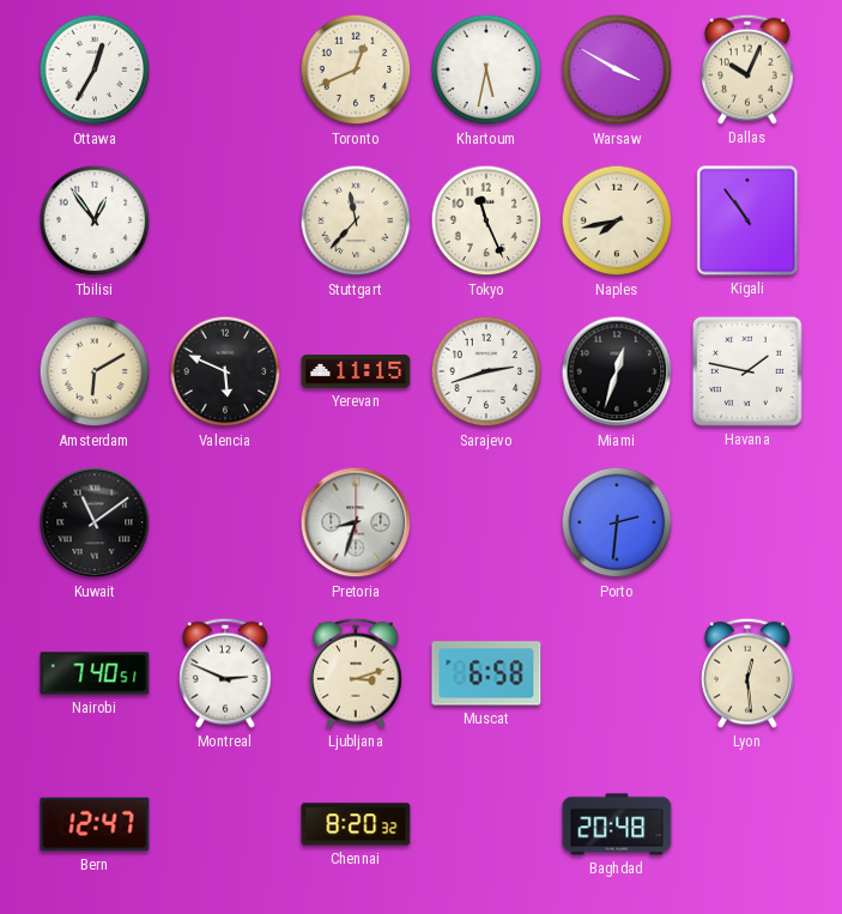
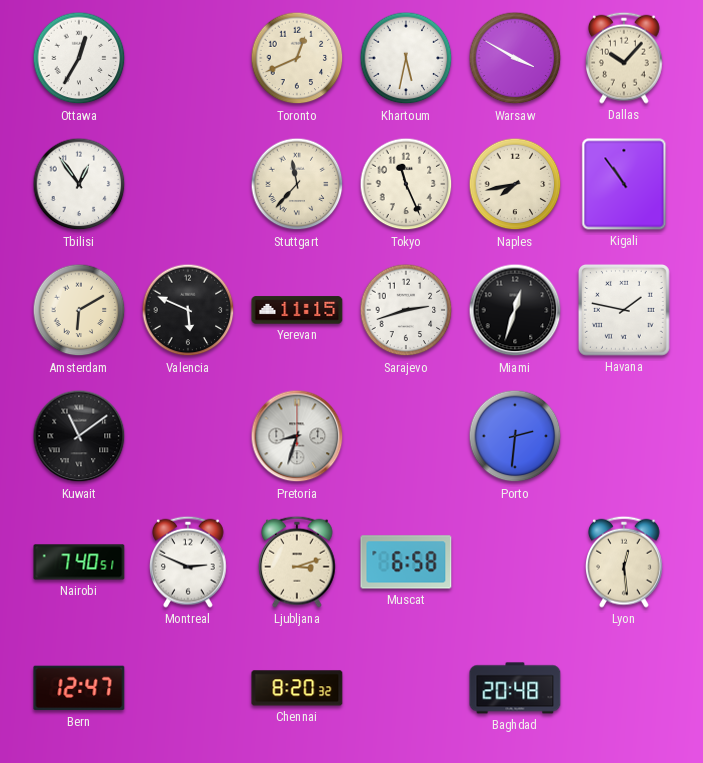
Dallas: 10:04 -> 10:07 (625, 58)
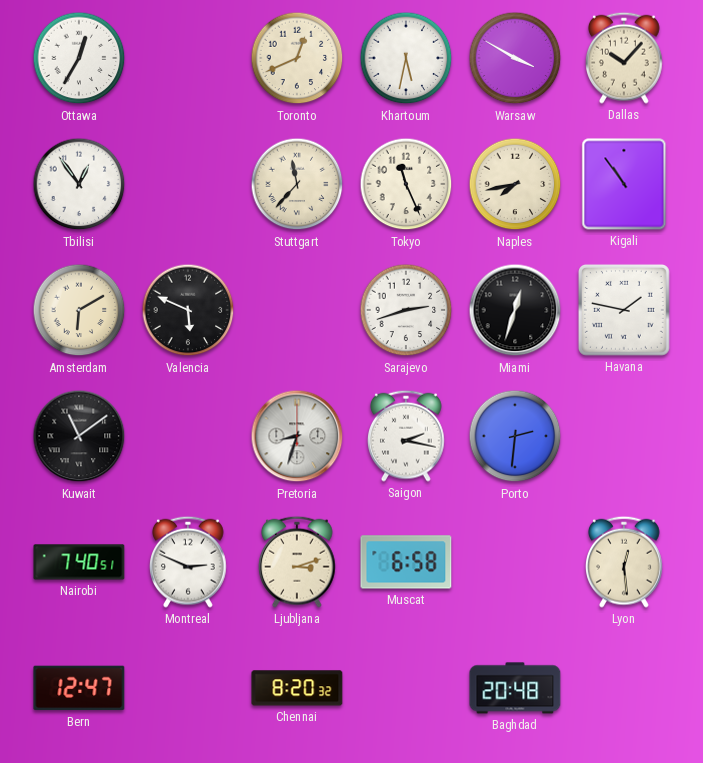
Yerevan: 11:15 -> none (297, 310)
Saigon: none -> 2:17 (407, 436)
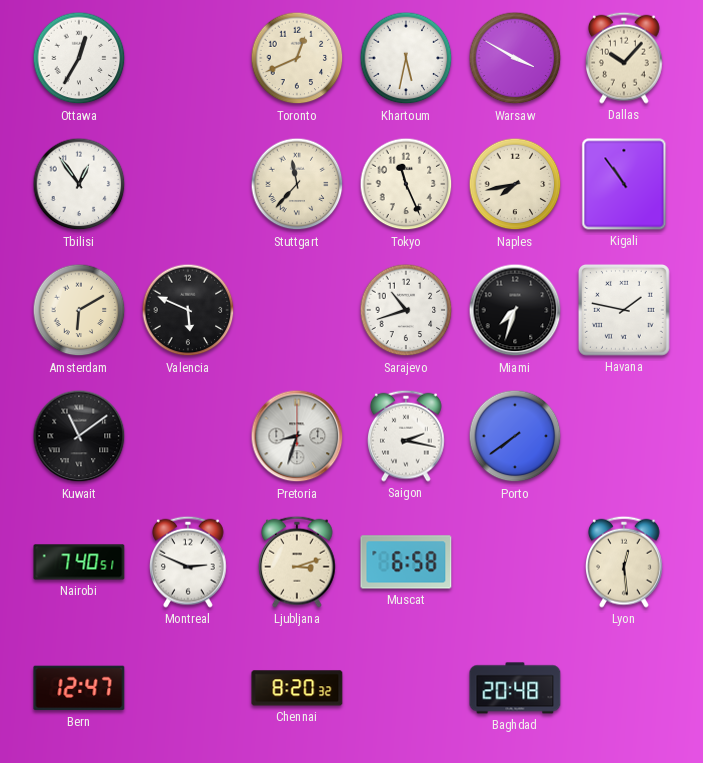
Sarajevo: 2:42 -> 10:42 (406, 310)
Miami: 12:33 -> 7:33 (515, 310)
Porto: 2:31 -> 7:39 (515, 436)
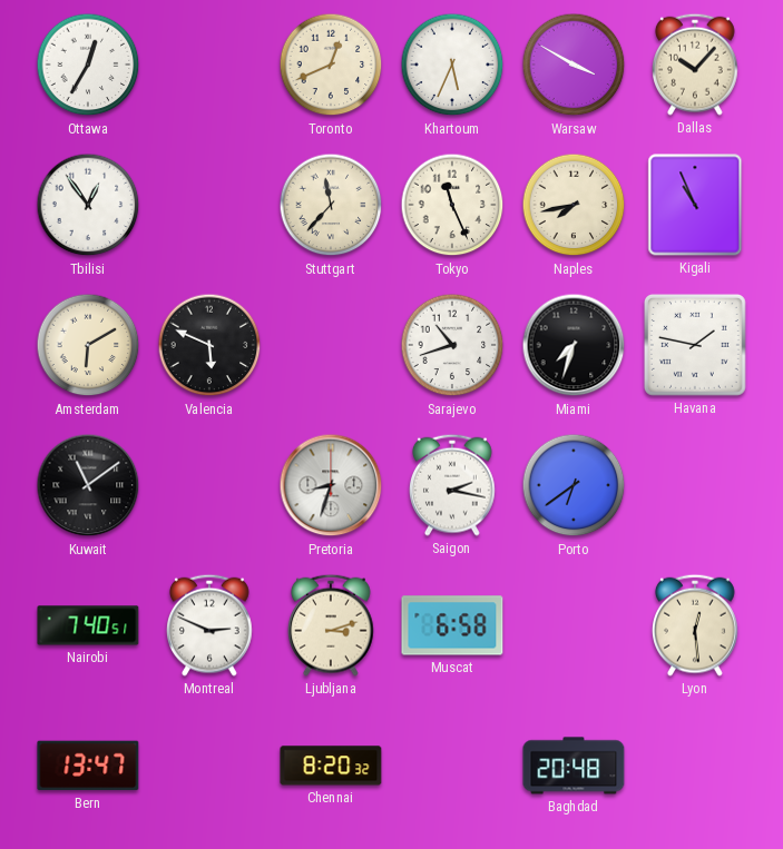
Khartoum: 5:32 -> 5:34 (452, 65)
Kigali: 10:54 -> 10:56 (695, 205)
Porto: 7:39 -> 6:39 (574, 485)
Bern: 12:47 -> 13:47 (88, 766)
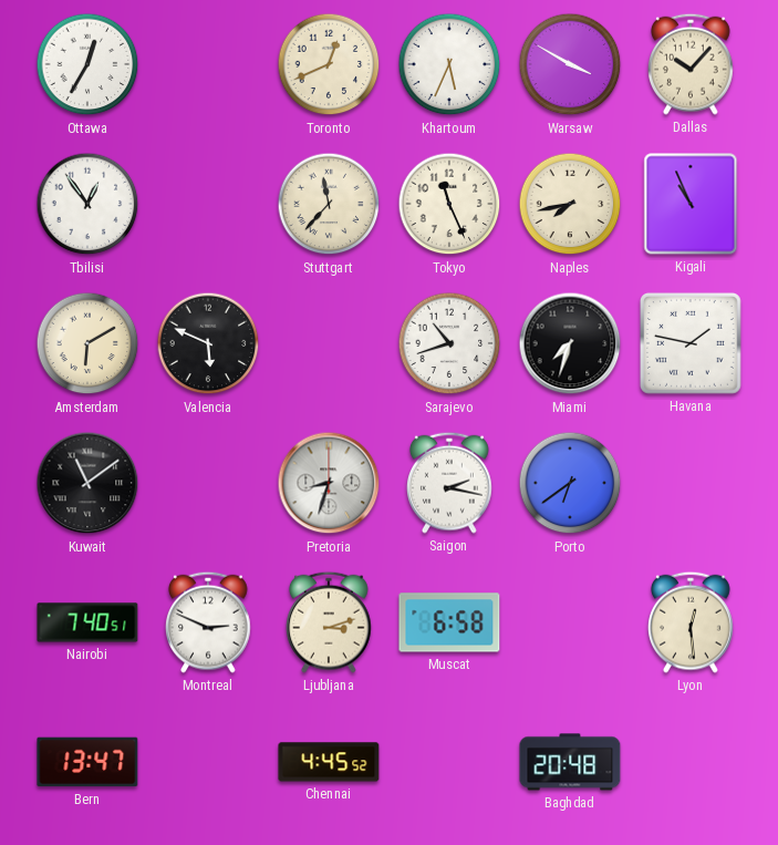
Chennai: 8:20 -> 4:45 (329, 762)
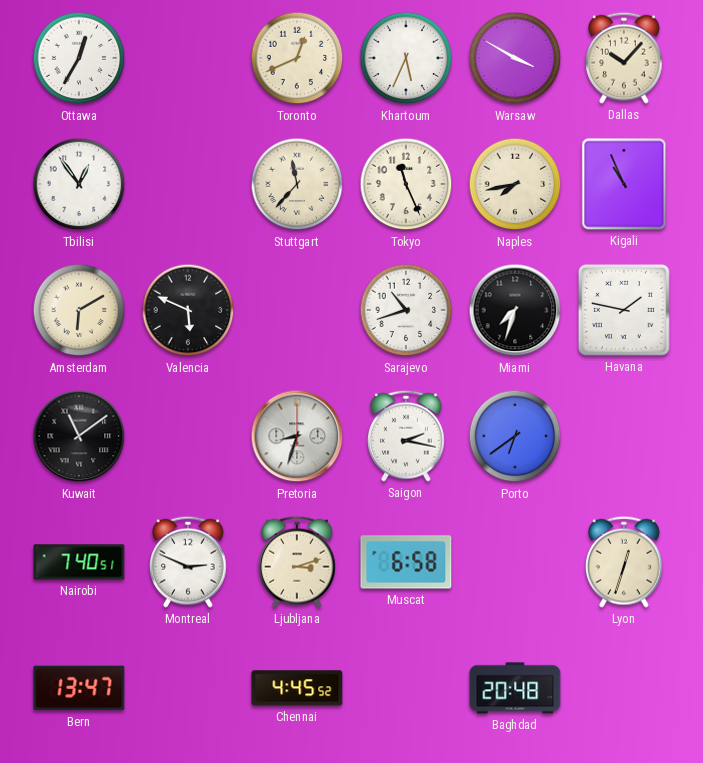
Lyon: 12:29 -> 12:33 (625, 562)
